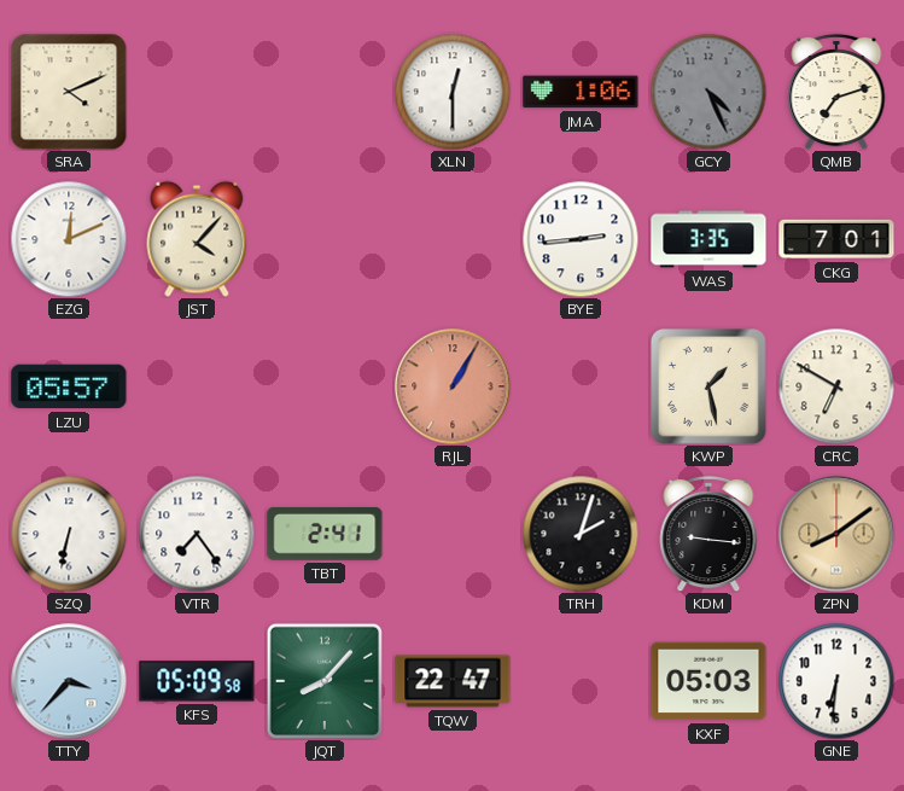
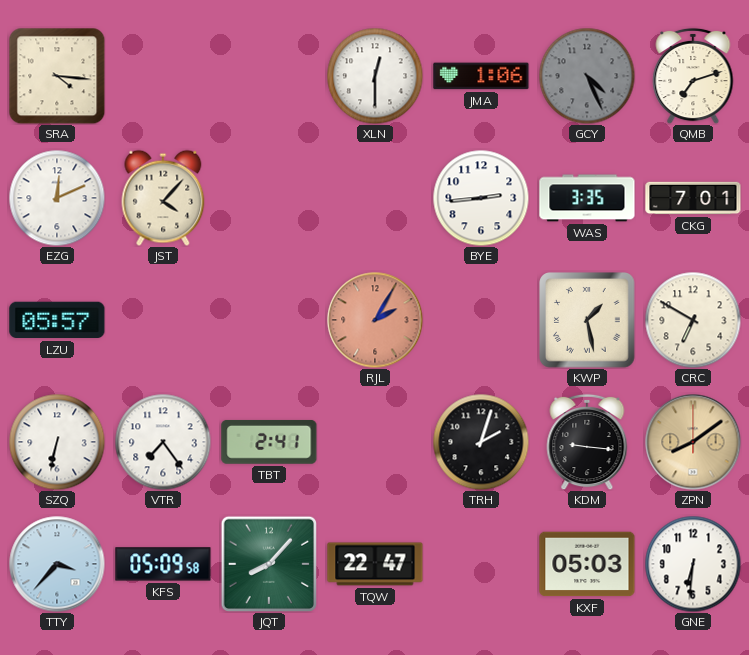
SRA: 4:11 -> 4:16 (57, 76)
RJL: 1:05 -> 2:05 (375, 320)
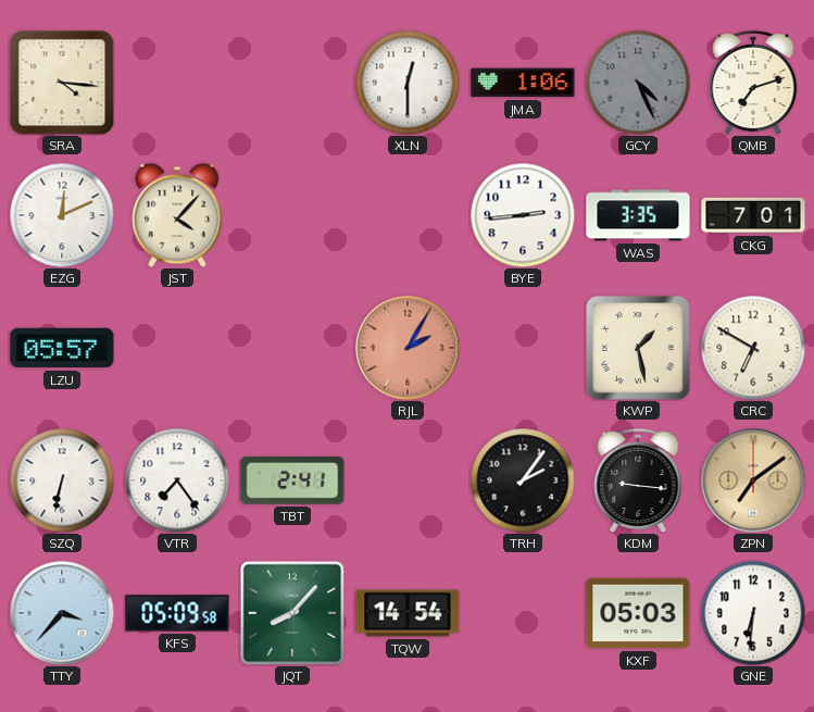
TRH: 2:03 -> 2:06 (523, 480)
ZPN: 8:09 -> 7:09 (753, 480)
TQW: 22:47 -> 14:54 (408, 613)
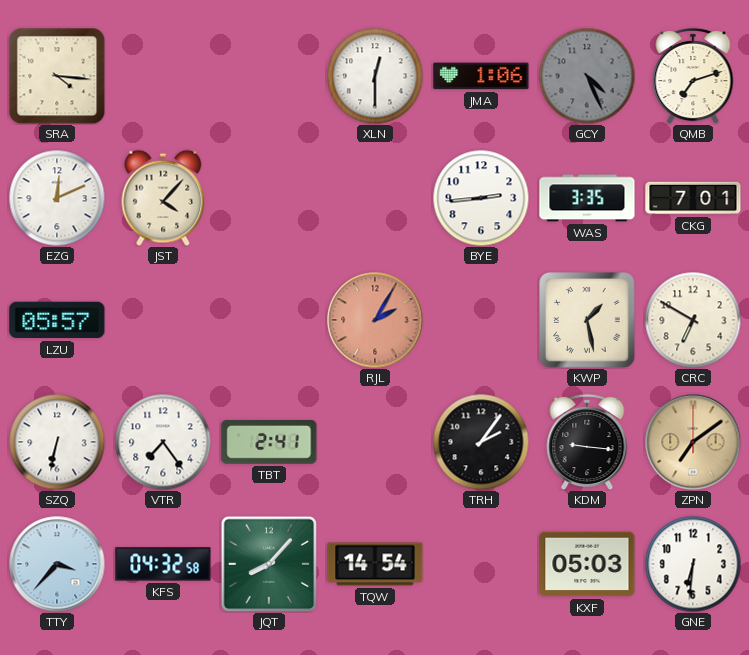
KFS: 05:09 -> 04:32 (163, 564)
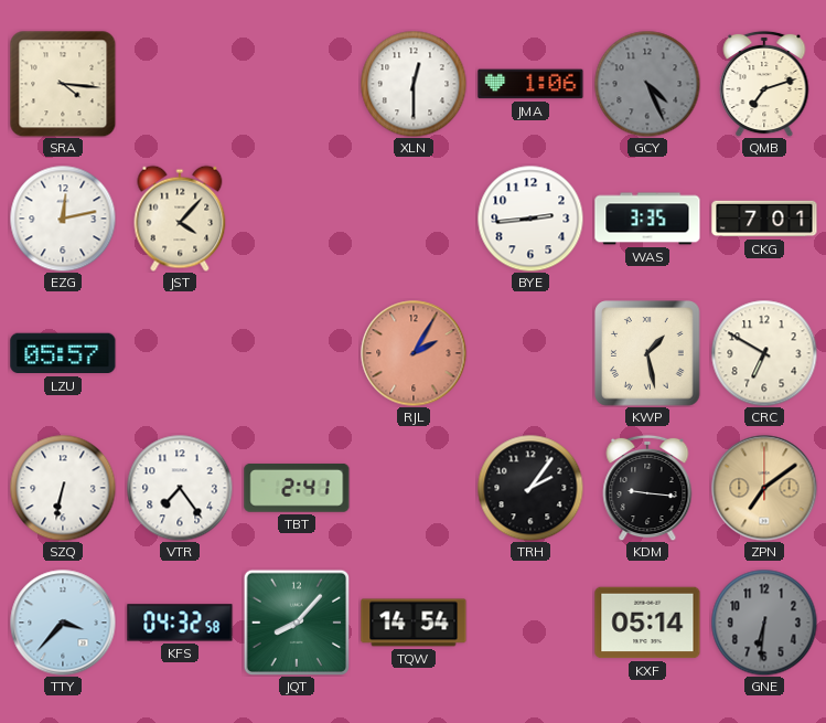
EZG: 12:11 -> 12:13 (63, 219)
KXF: 05:03 -> 05:14 (647, 623)
GNE dial: white -> grey (764, 623)
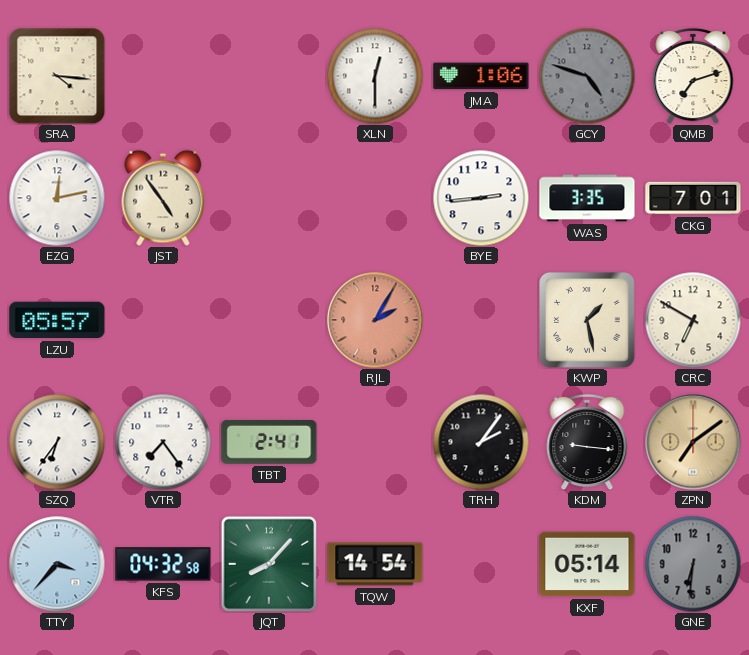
GCY: 4:26 -> 4:48 (587, 76)
JST: 4:07 -> 4:54 (163, 198)
SZQ: 6:32 -> 6:36 (57, 442)
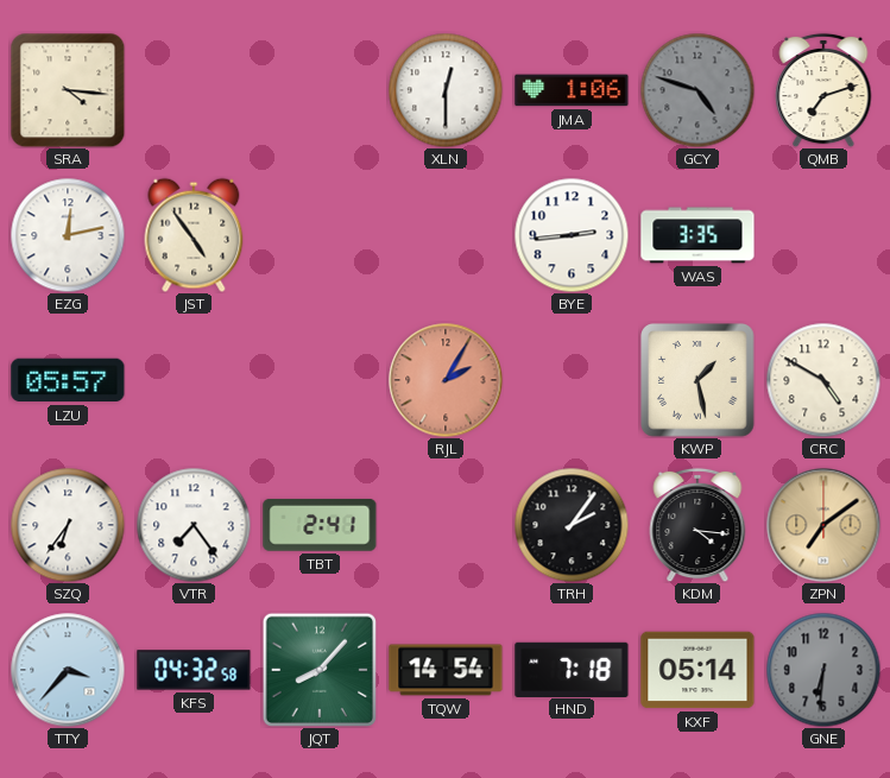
CKG: 7:01 -> none (693, 198)
CRC: 6:50 -> 4:50 (823, 380)
KDM: 9:16 -> 4:16 (698, 525)
HND: none -> 7:18 (572, 669)
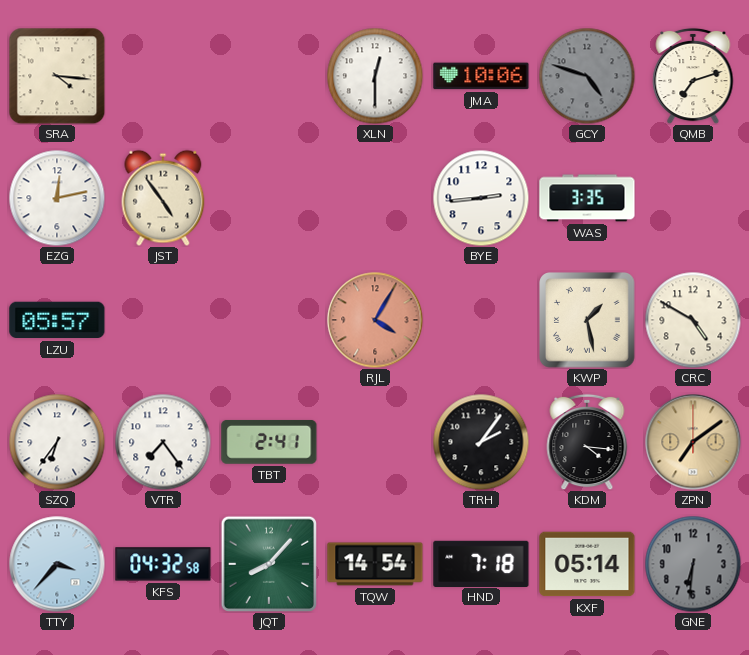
JMA: 1:06 -> 10:06 (481, 76)
RJL: 2:05 -> 4:05 (375, 320)
